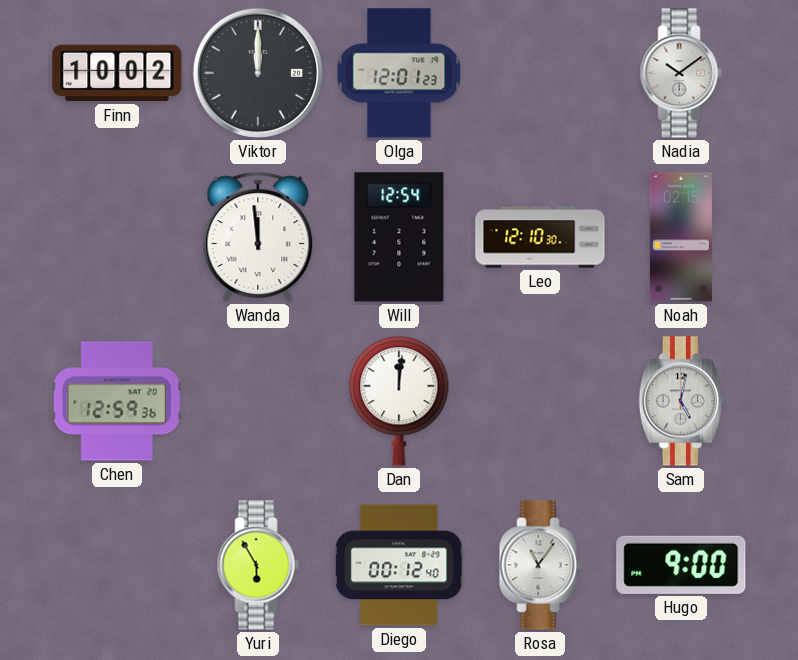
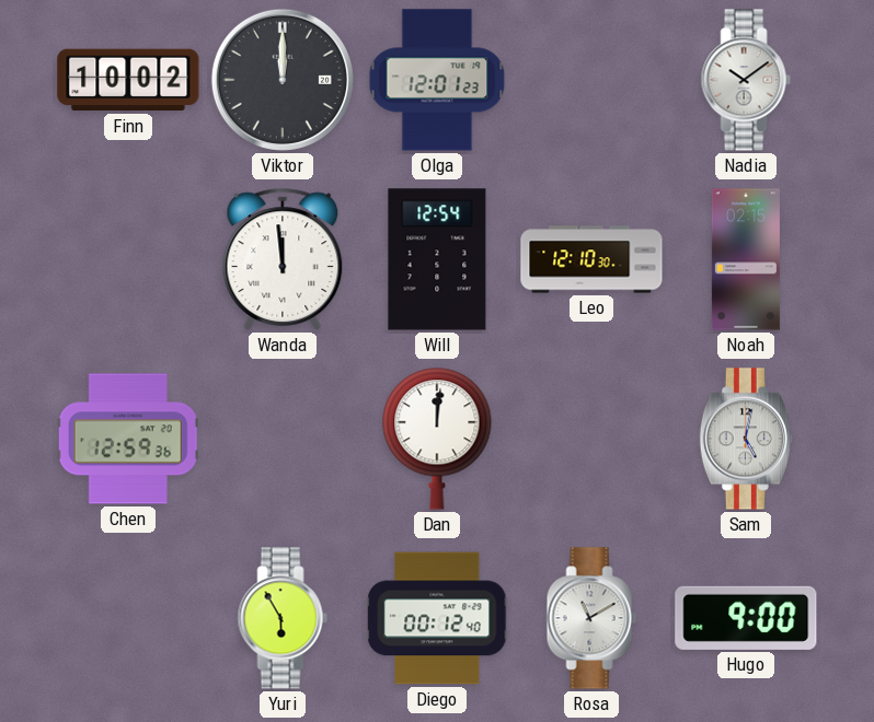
Rosa: 11:06 -> 11:10 (591, 618)
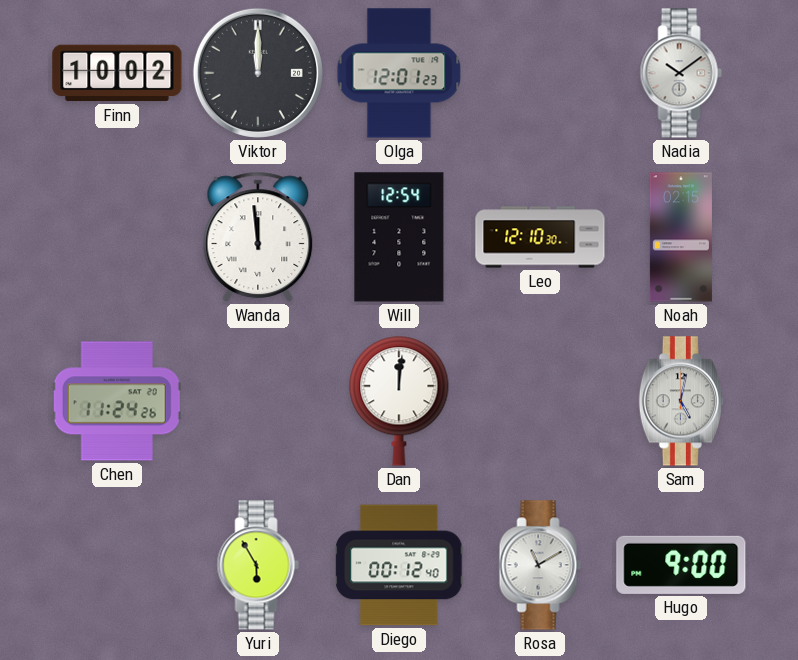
Chen: 12:59 -> 11:24 (117, 401)
